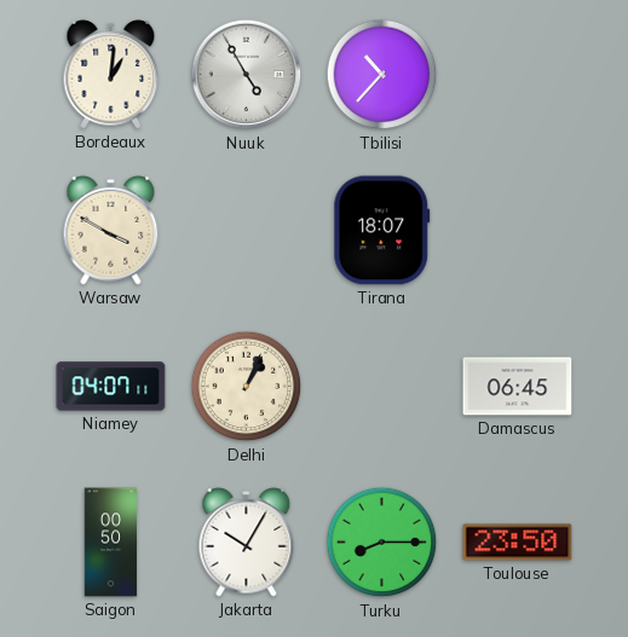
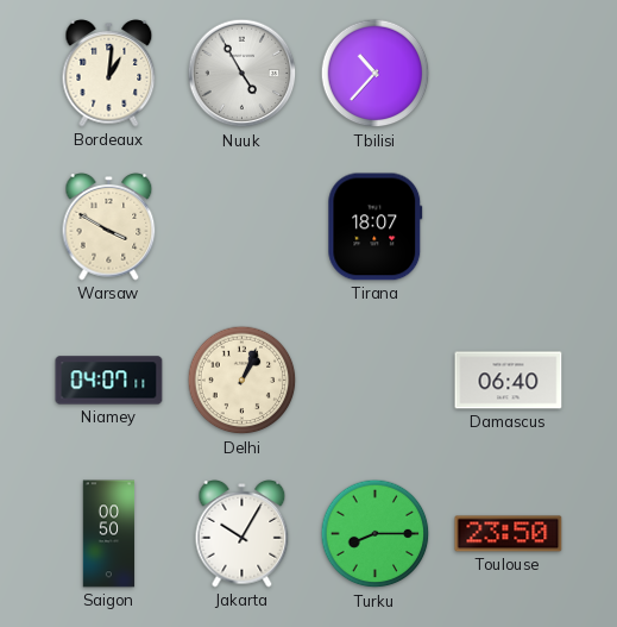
Damascus: 06:45 -> 06:40 (509, 381)
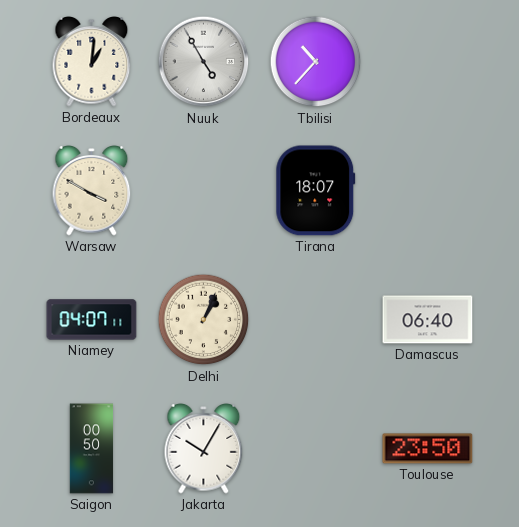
Turku: 8:15 -> none (376, 534)
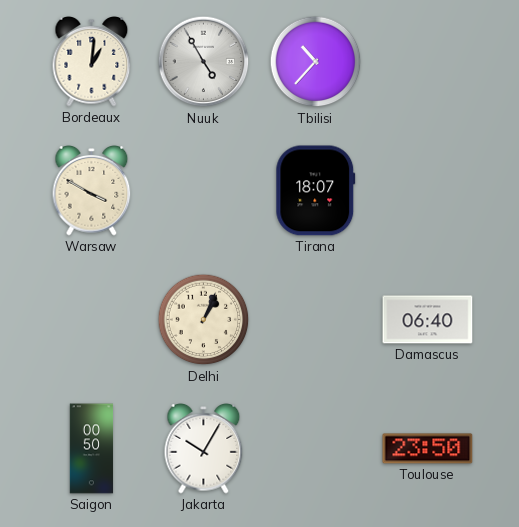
Niamey: 04:07 -> none (92, 320)
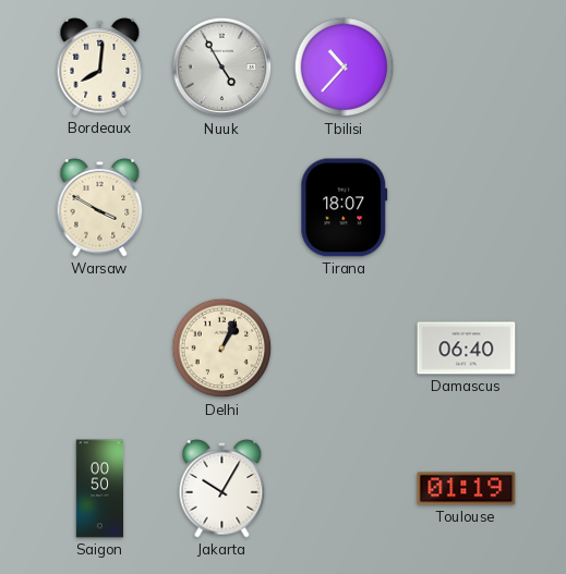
Bordeaux: 1:01 -> 8:01 (100, 68)
Toulouse: 23:50 -> 01:19 (467, 489)
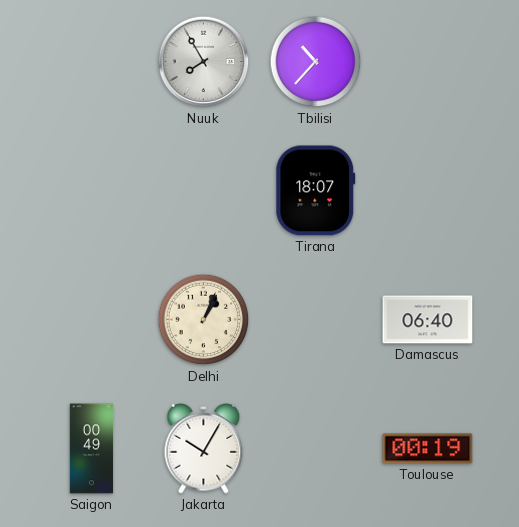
Bordeaux: 8:01 -> none (100, 68)
Nuuk: 4:55 -> 7:55 (204, 62)
Warsaw: 3:50 -> none (100, 208)
Saigon: 00:50 -> 00:49 (92, 449)
Toulouse: 01:19 -> 00:19 (428, 449)
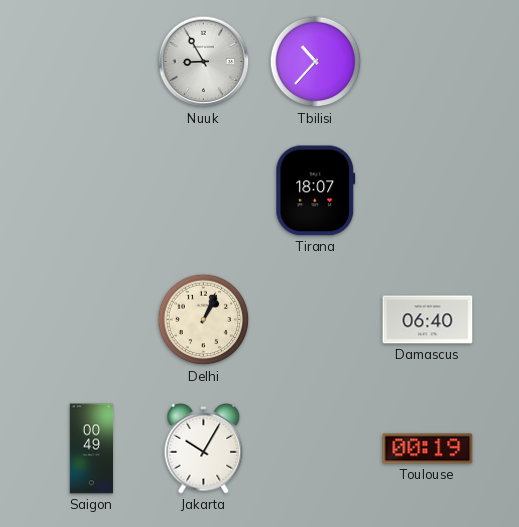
Nuuk: 7:55 -> 8:55 (204, 62)
